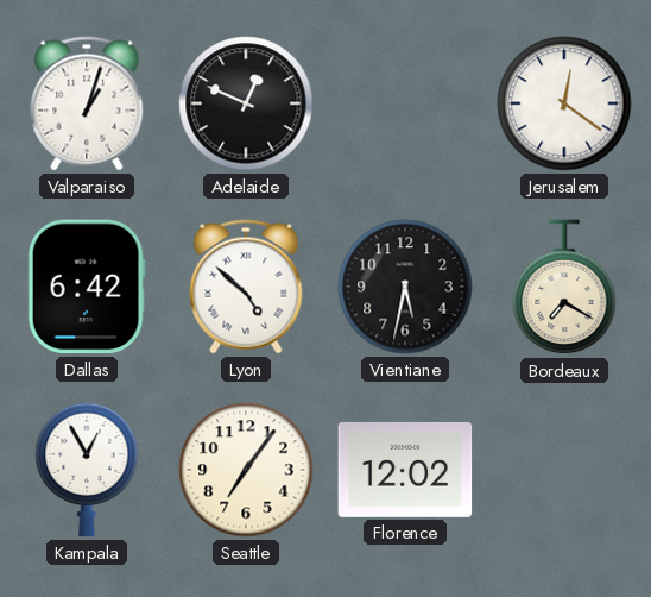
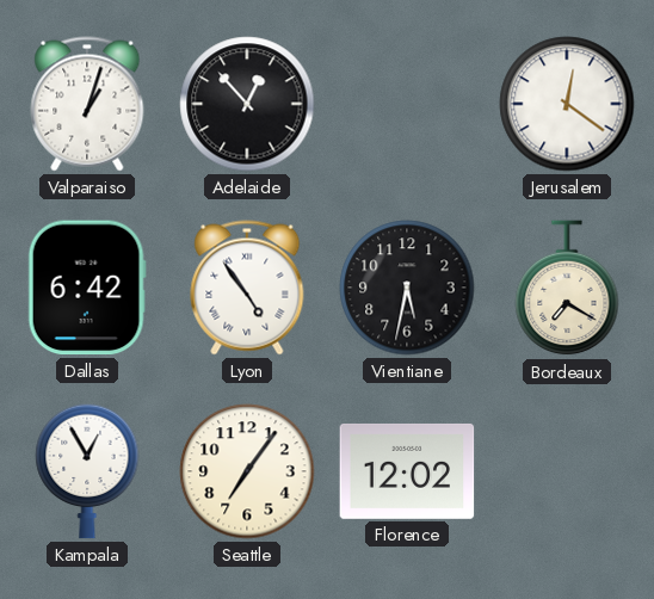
Adelaide: 12:49 -> 12:53 (247, 104)
Lyon: 4:52 -> 4:54 (247, 288)
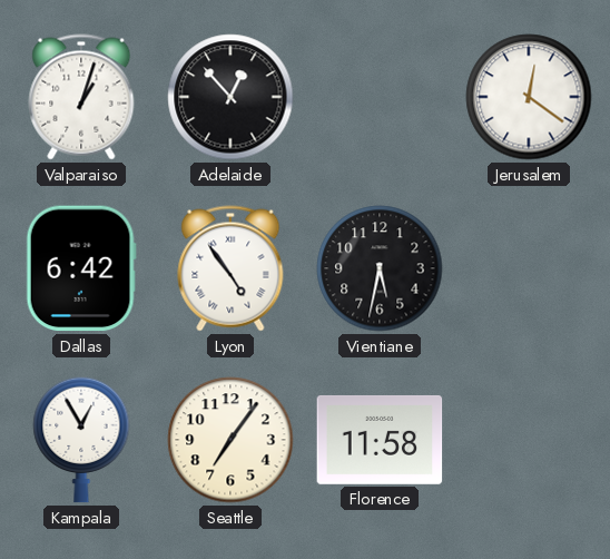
Bordeaux: 7:20 -> none (567, 289)
Florence: 12:02 -> 11:58 (380, 440)
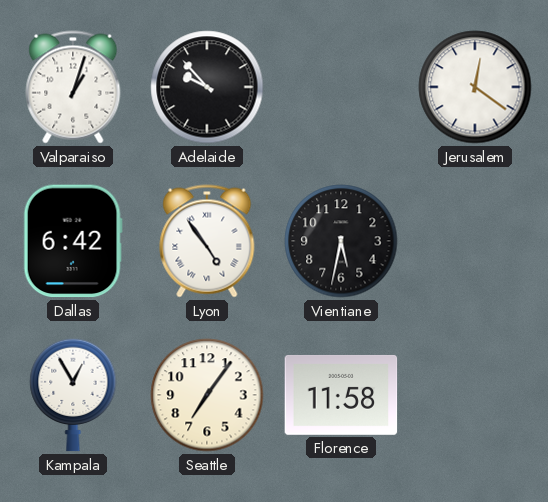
Adelaide: 12:53 -> 9:53 (207, 87)
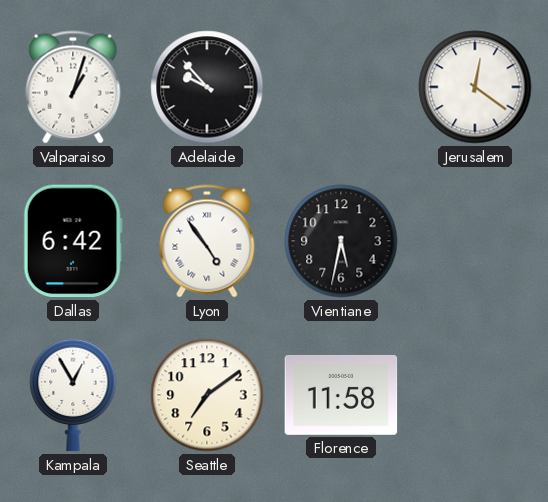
Seattle: 7:06 -> 7:09 (207, 395)
